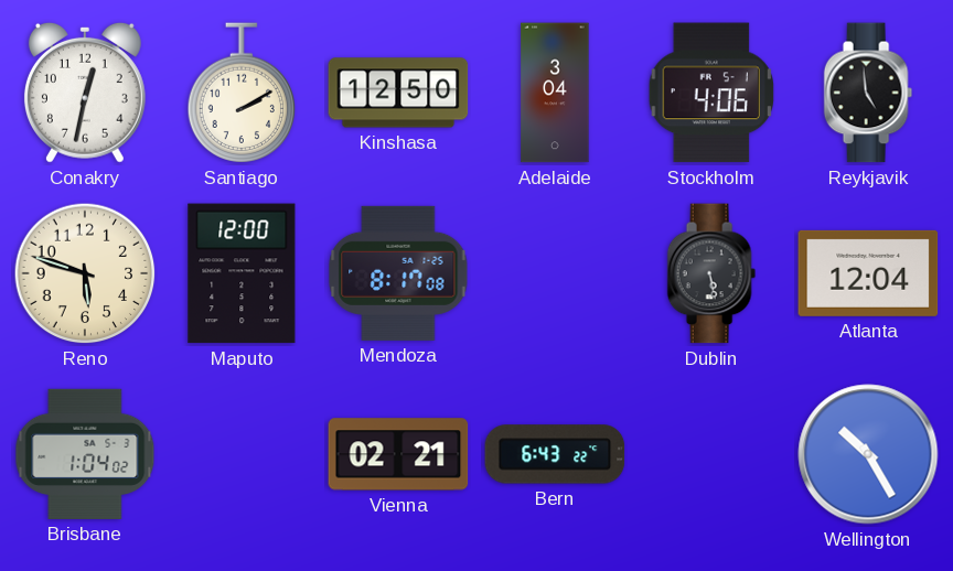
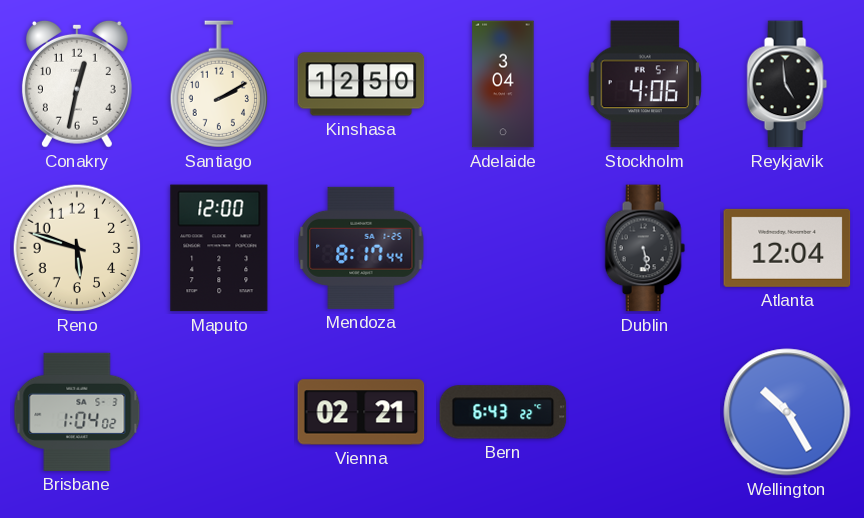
Mendoza: 8:17:08 -> 8:17:44 (361, 248)
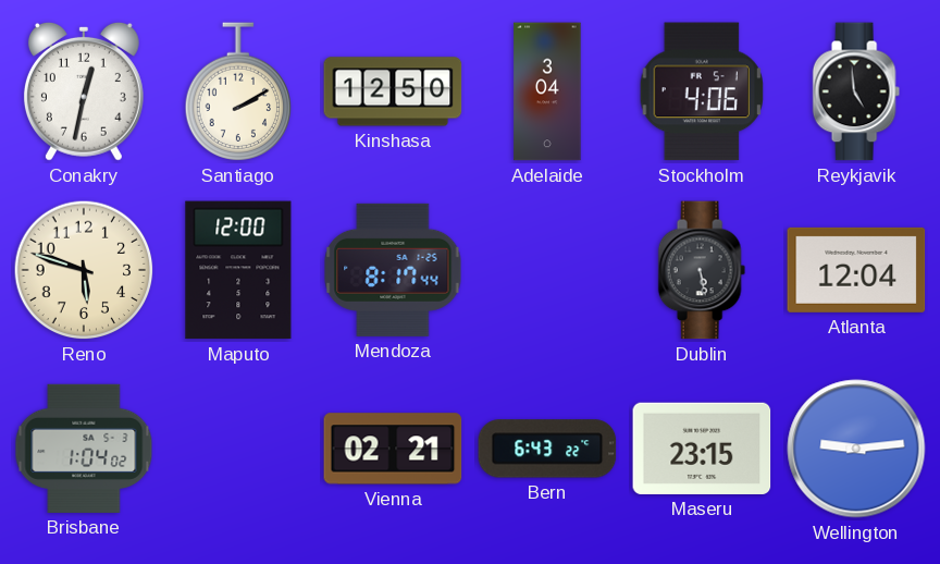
Maseru: none -> 23:15 (702, 449)
Wellington: 10:25 -> 9:14 (856, 449)
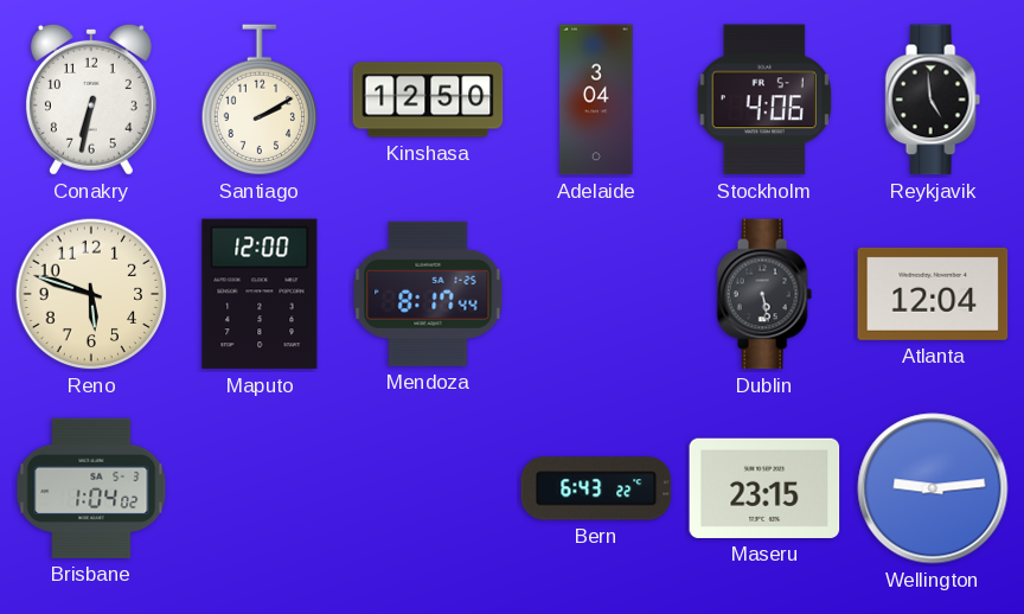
Conakry: 12:32 -> 6:32 (91, 100)
Vienna: 02:21 -> none (393, 449)
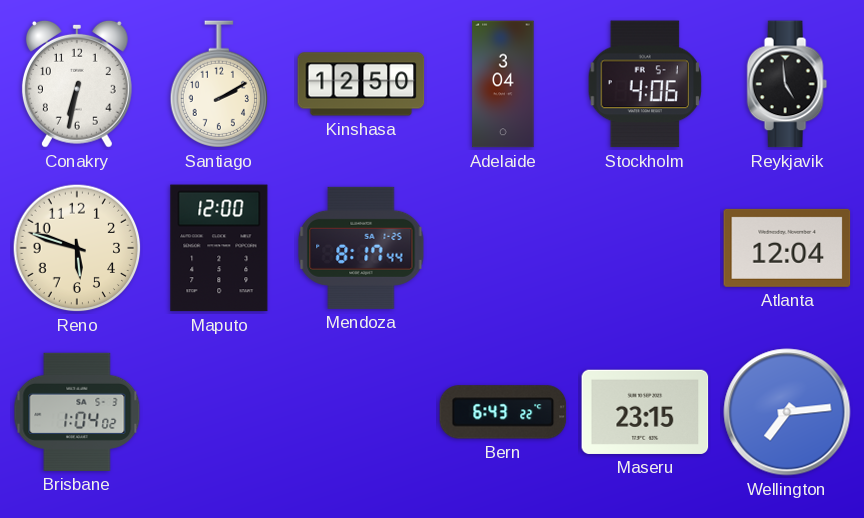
Dublin: 5:28 -> none (764, 294)
Wellington: 9:14 -> 7:14 (787, 412)
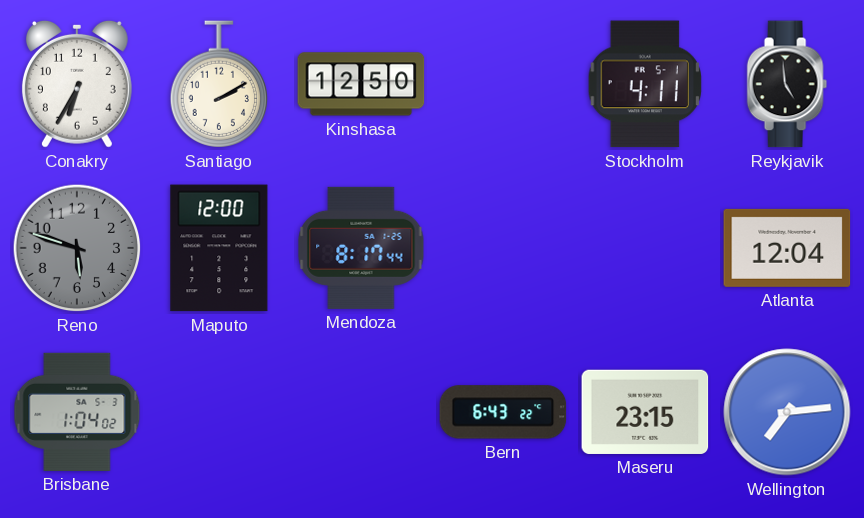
Conakry: 6:32 -> 6:35 (77, 84)
Adelaide: 3:04 -> none (503, 84)
Stockholm: 4:06 -> 4:11 (645, 84)
Reno dial: cream -> grey (77, 248)
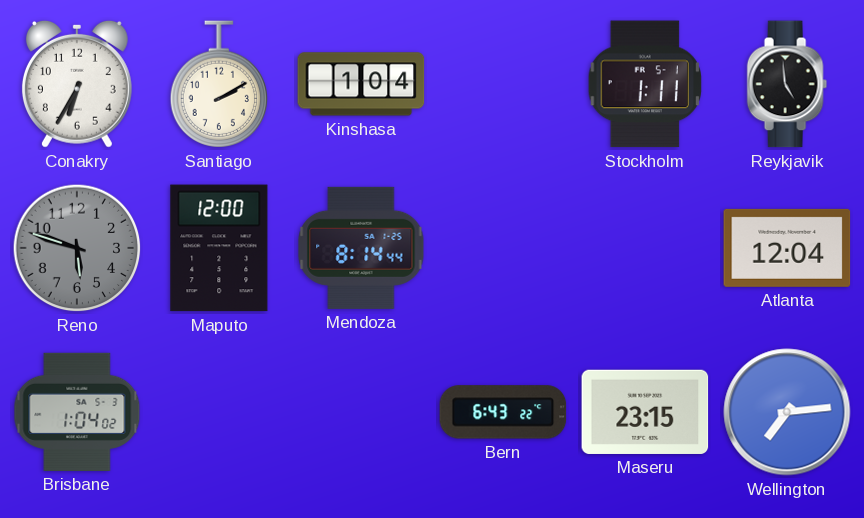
Kinshasa: 12:50 -> 1:04 (361, 84)
Stockholm: 4:11 -> 1:11 (645, 84)
Mendoza: 8:17 -> 8:14 (361, 248)
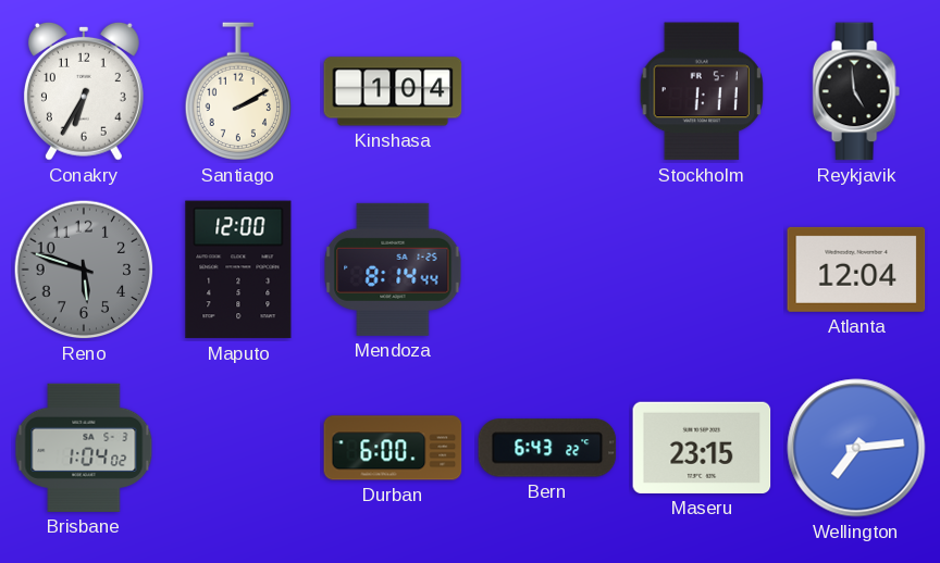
Durban: none -> 6:00 (393, 448)
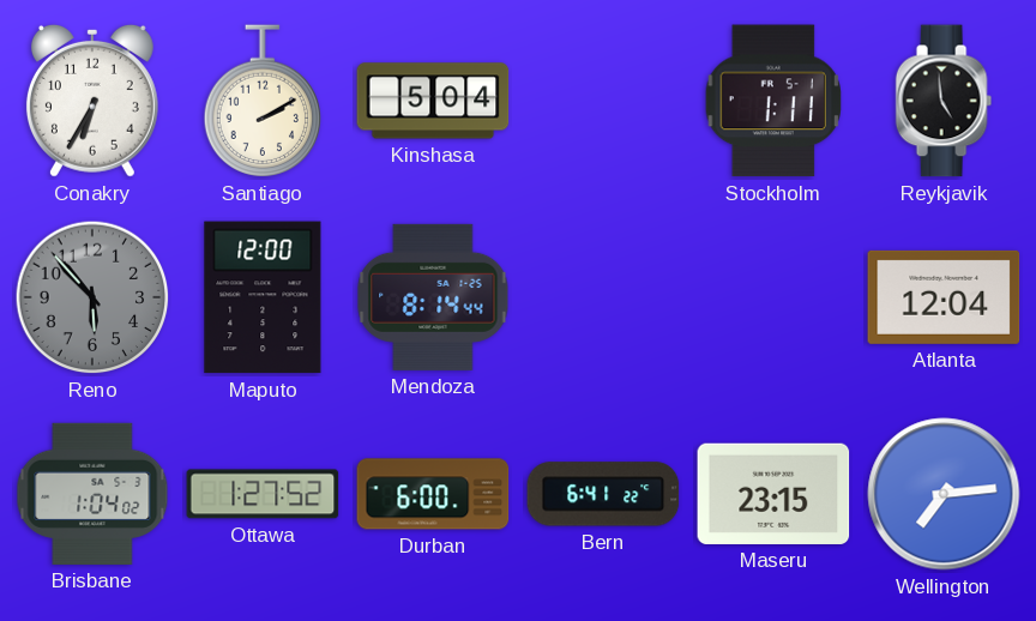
Kinshasa: 1:04 -> 5:04 (433, 101)
Reno: 5:48 -> 5:53 (92, 297)
Ottawa: none -> 1:27 (263, 494)
Bern: 6:43 -> 6:41 (603, 494)
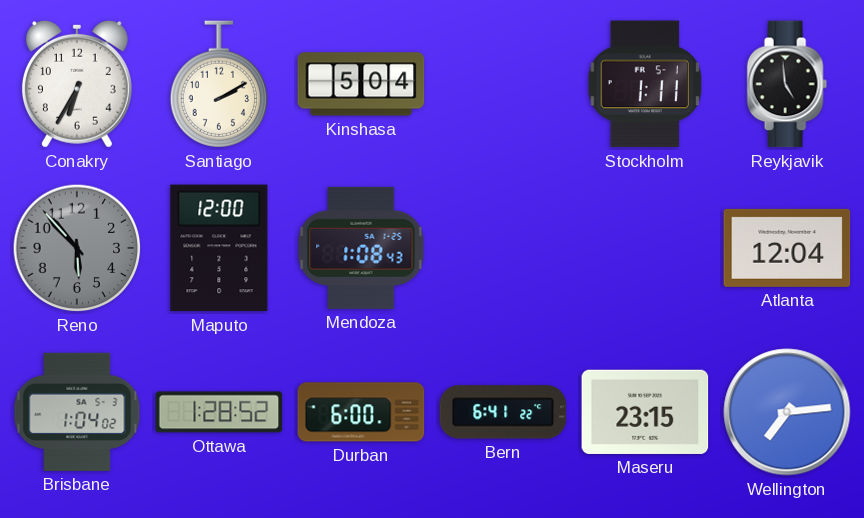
Mendoza: 8:14 -> 1:08 (361, 248)
Ottawa: 1:27 -> 1:28 (219, 412)
